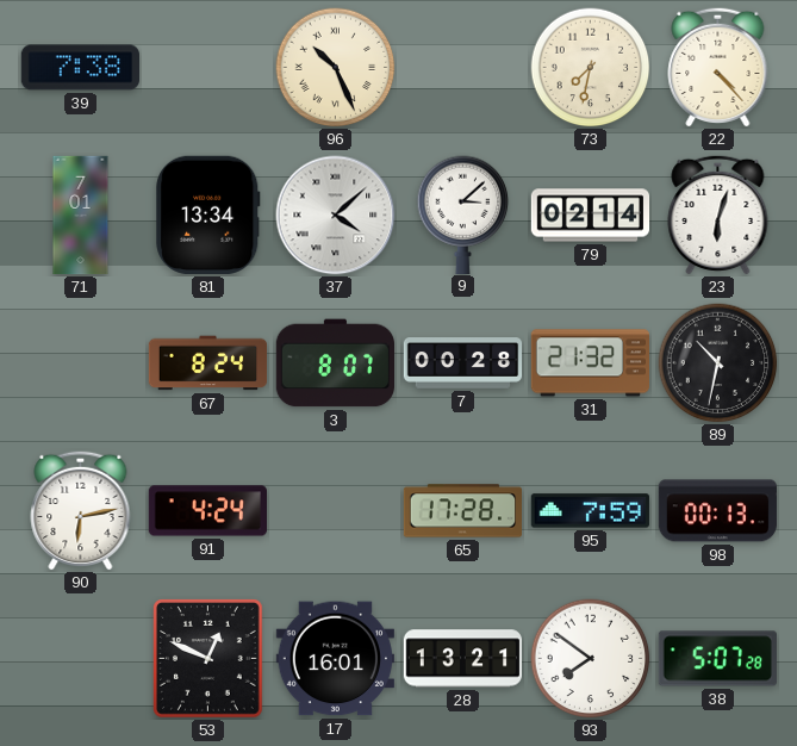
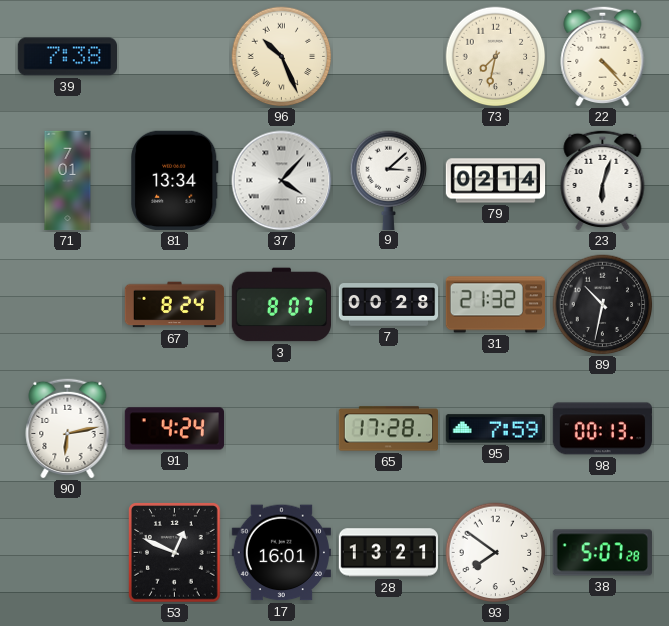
37: 4:08 -> 4:07 (282, 181)
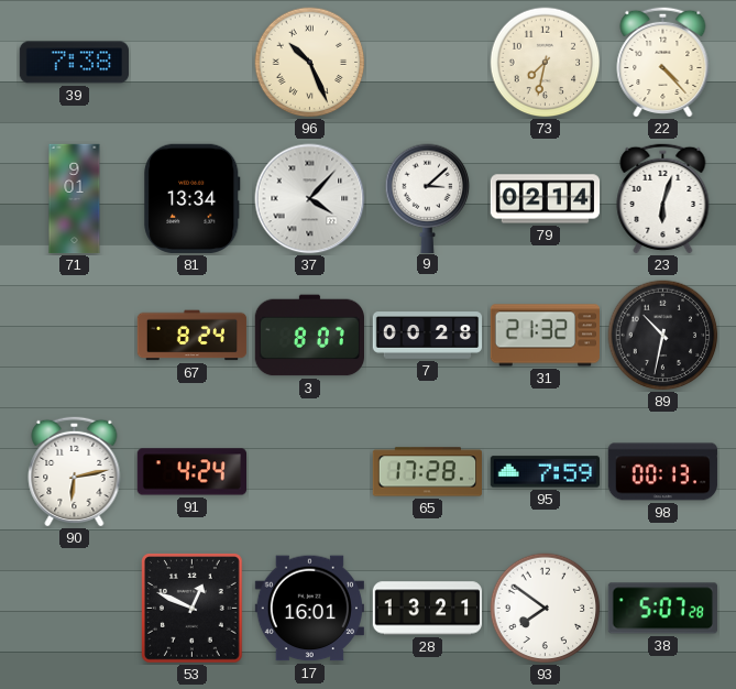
71: 7:01 -> 9:01 (75, 199)
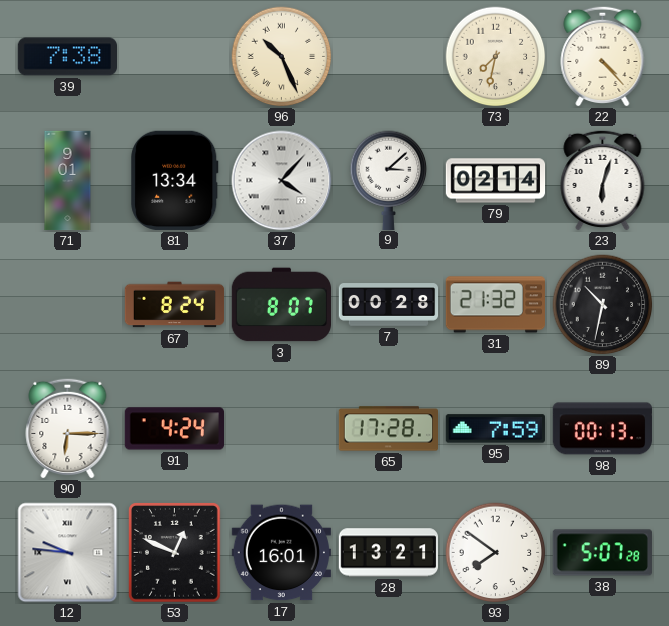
90: 6:13 -> 6:15 (68, 428)
12: none -> 9:46 (68, 553)
